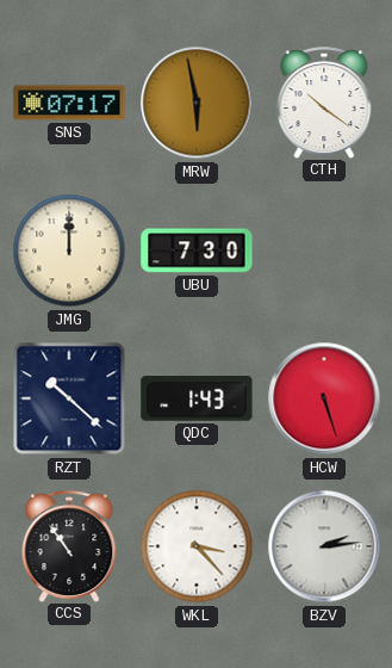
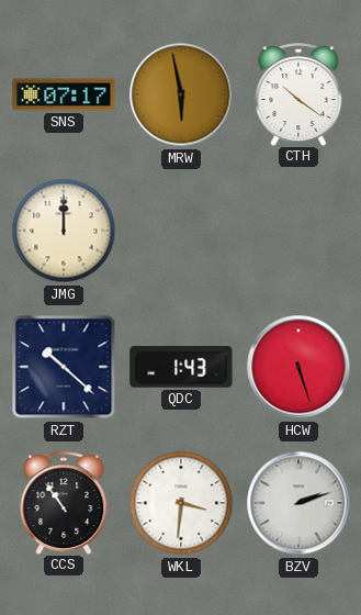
UBU: 7:30 -> none (197, 250)
WKL: 3:23 -> 3:31 (181, 503)
BZV: 2:14 -> 2:12 (298, 503)
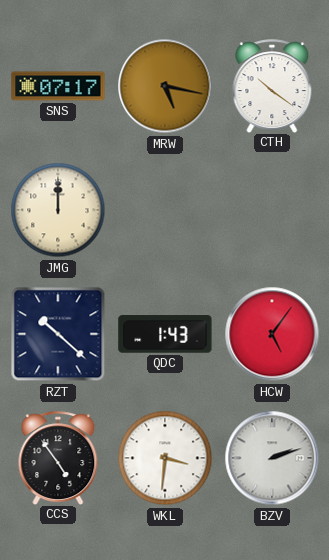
MRW: 5:58 -> 5:17 (165, 86)
HCW: 5:27 -> 5:06 (272, 334)
CCS: 10:54 -> 4:54 (58, 458)
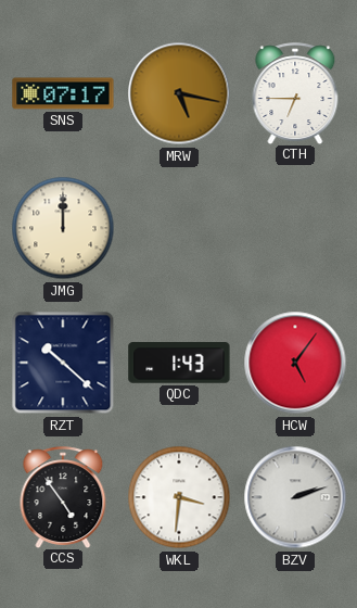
CTH: 10:21 -> 6:45 (295, 93)
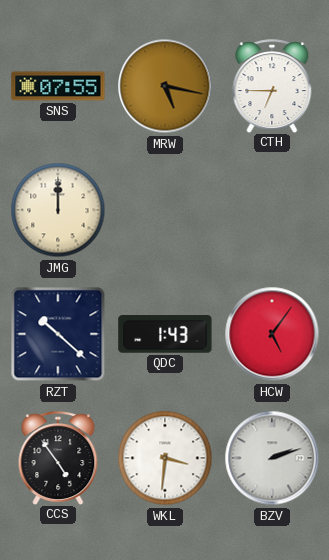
SNS: 07:17 -> 07:55 (58, 86)
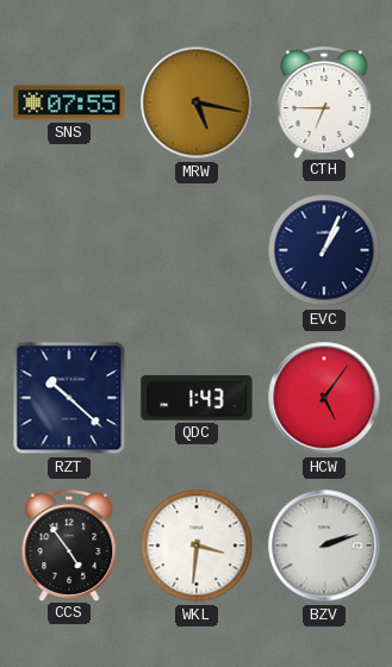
JMG: 12:00 -> none (58, 210)
EVC: none -> 1:04 (324, 250)
